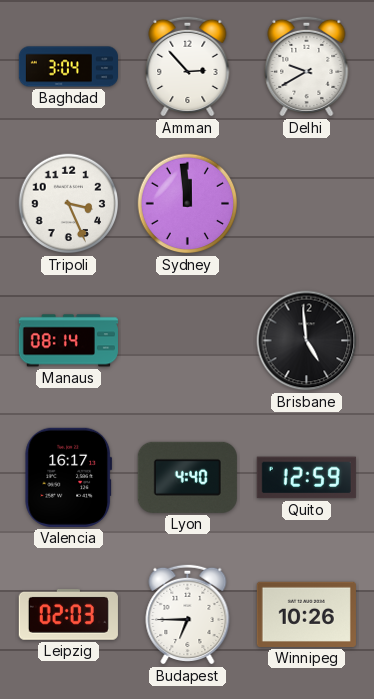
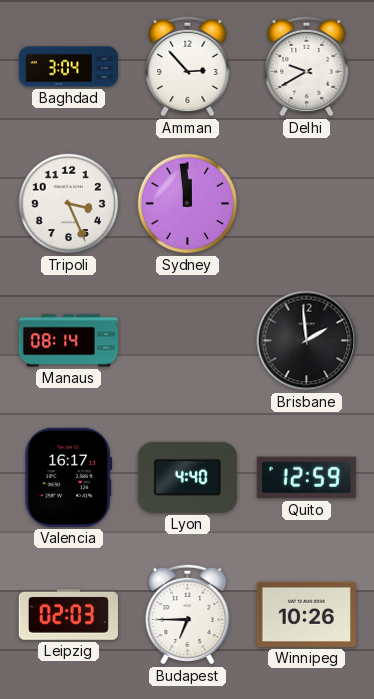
Brisbane: 4:59 -> 1:59 (307, 341)
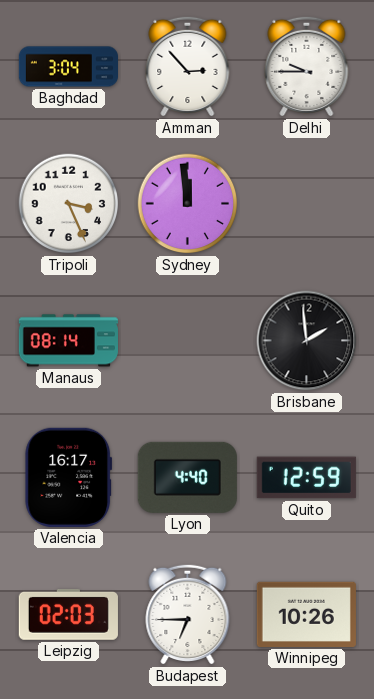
Delhi: 9:40 -> 9:45 (307, 66)
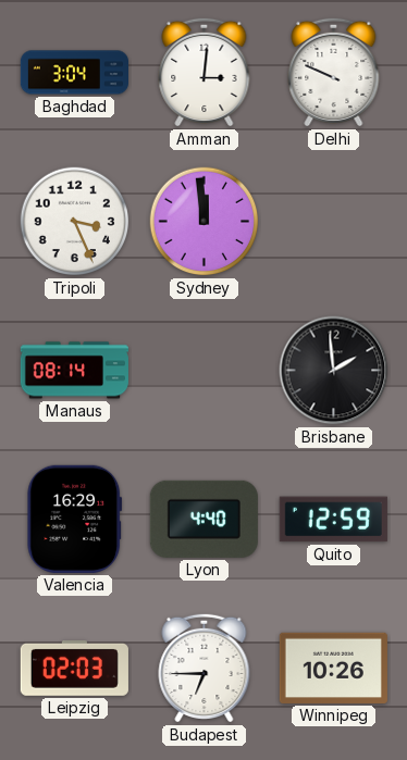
Amman: 2:53 -> 3:01 (205, 72)
Delhi: 9:45 -> 9:49 (334, 72)
Valencia: 16:17 -> 16:29 (75, 519)
